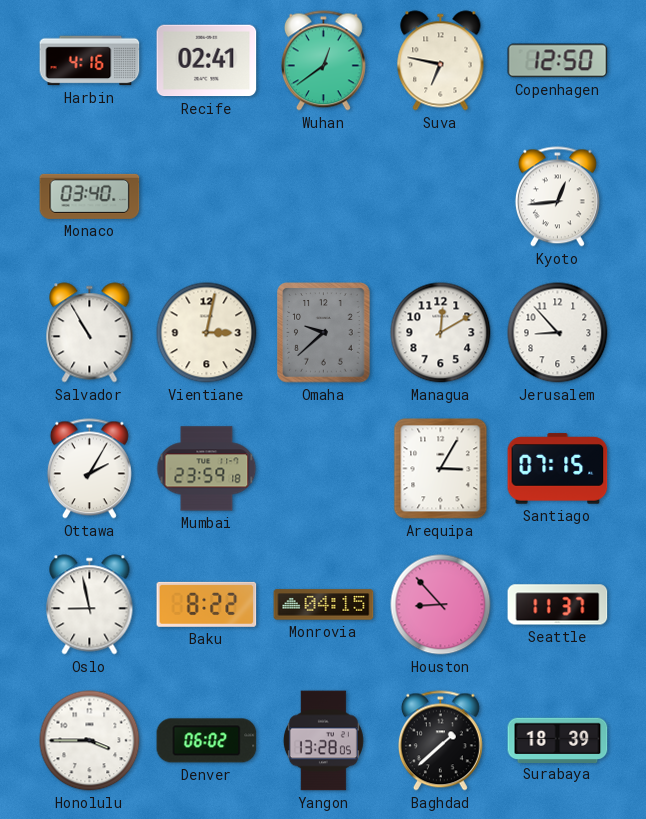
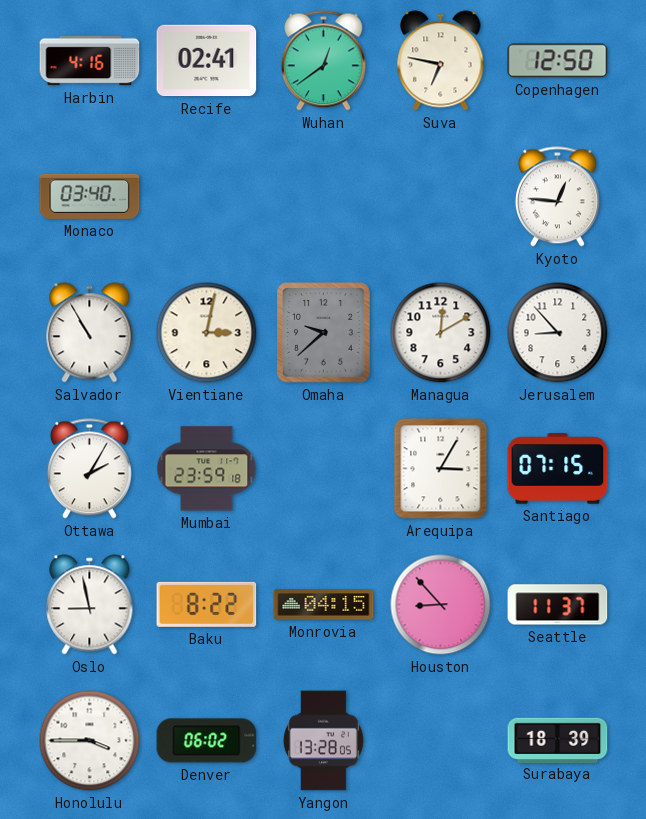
Kyoto: 12:44 -> 12:46 (557, 197)
Baghdad: 1:38 -> none (440, 741)
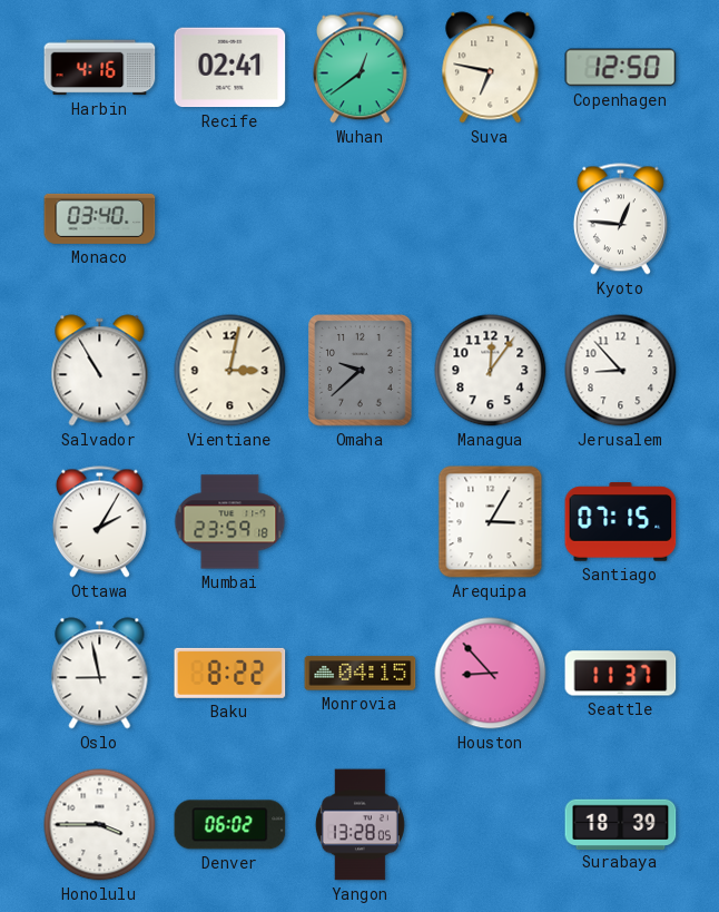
Managua: 12:10 -> 12:06 (491, 371)
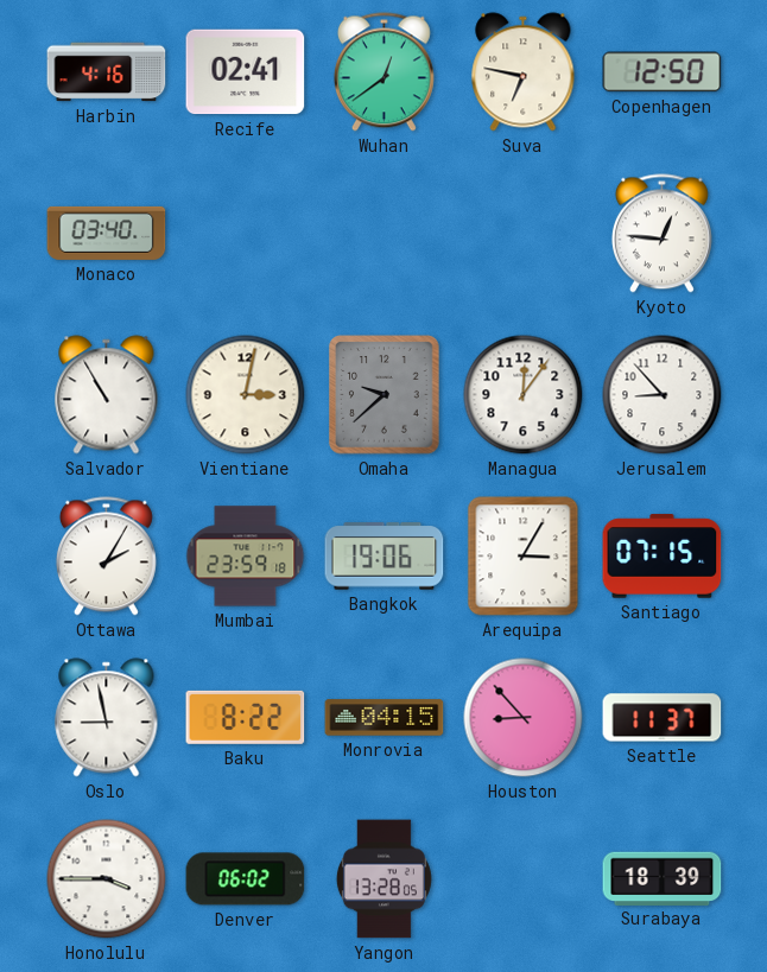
Bangkok: none -> 19:06 (385, 557)
